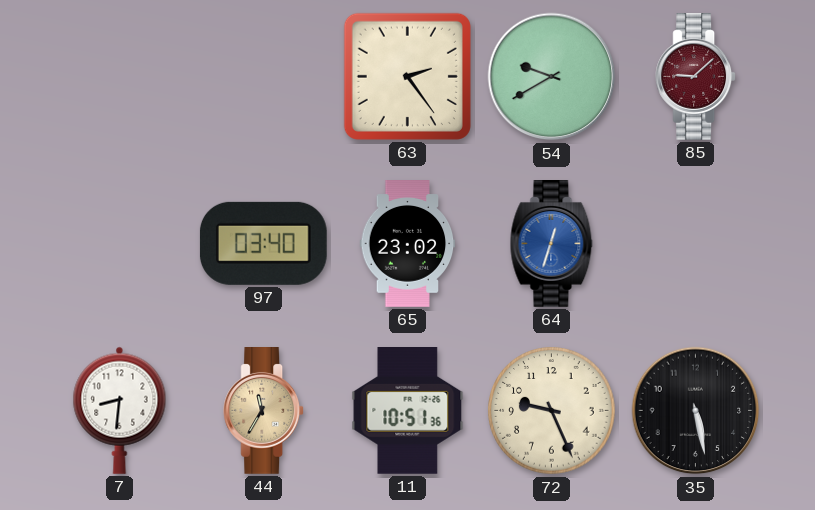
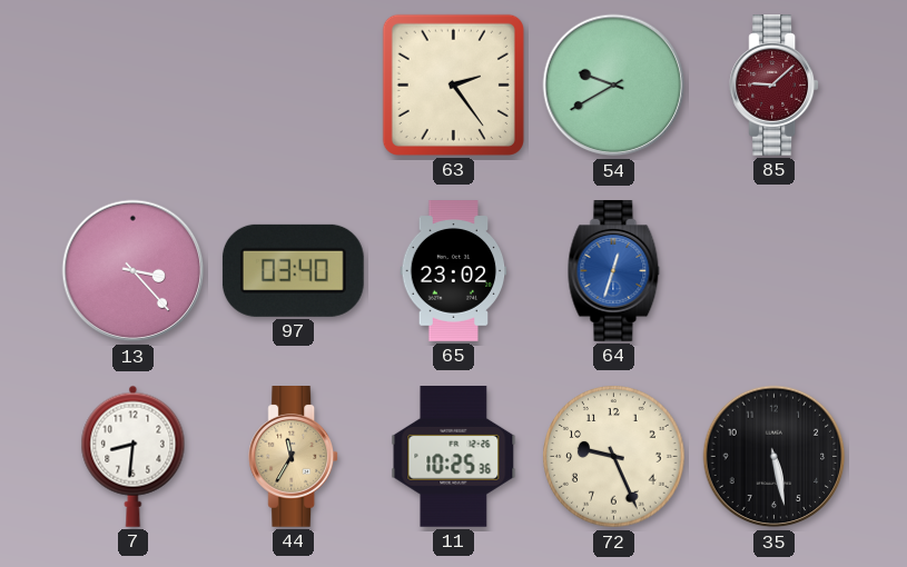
13: none -> 3:23 (134, 271)
11: 10:51 -> 10:25 (454, 457)
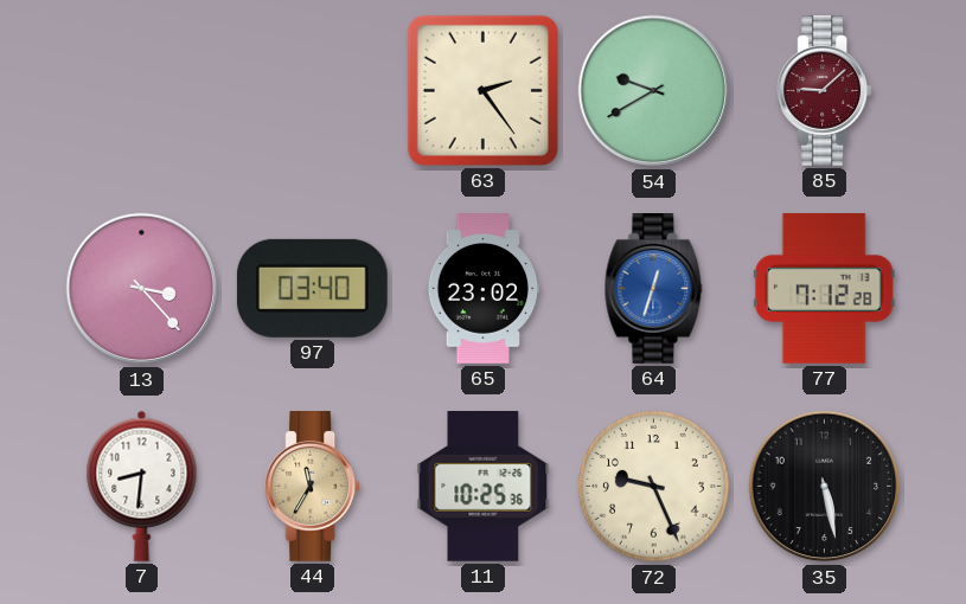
77: none -> 7:12 (824, 288)
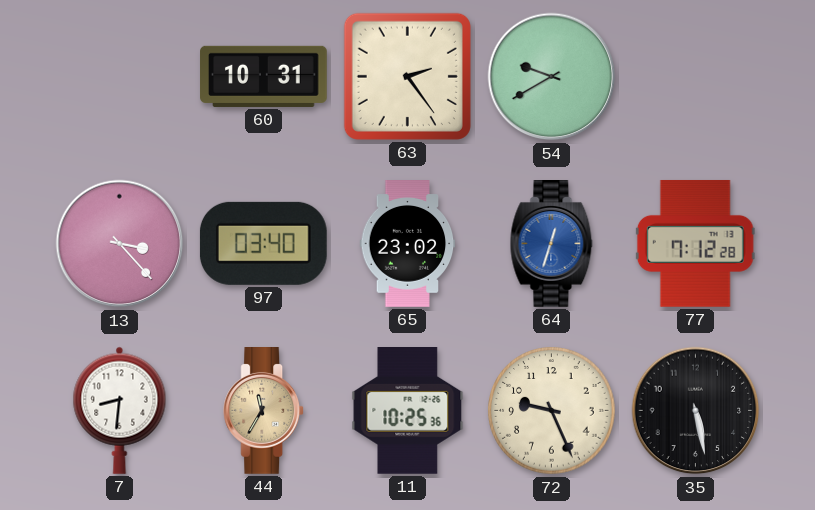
60: none -> 10:31 (264, 76)
85: 9:08 -> none (825, 91)
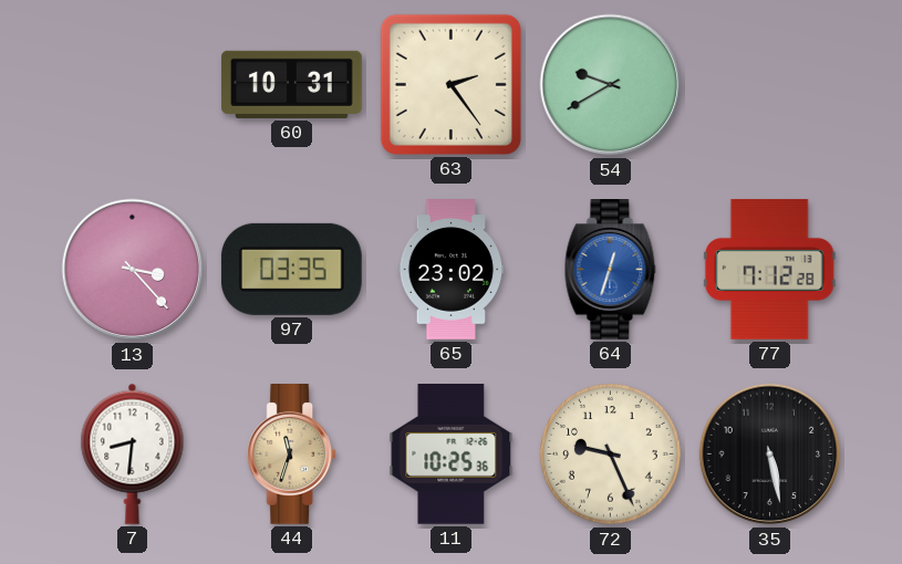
97: 03:40 -> 03:35 (291, 269)
44: 11:35 -> 11:33 (292, 455)
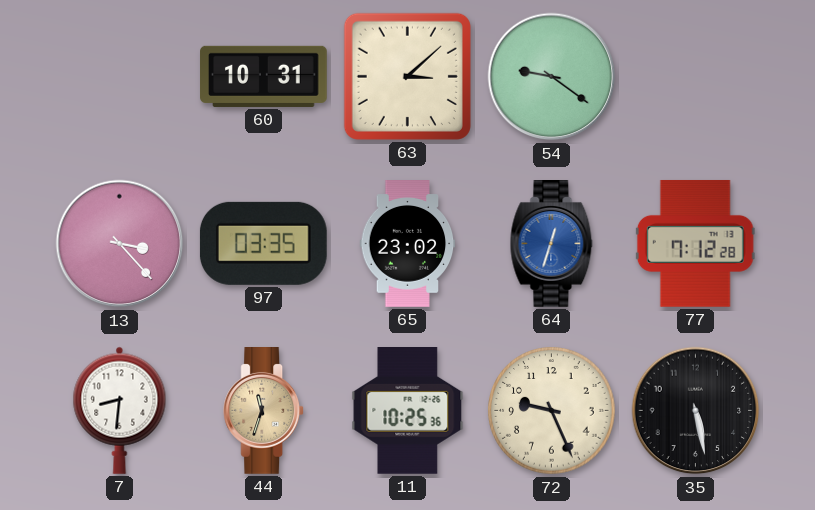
63: 2:24 -> 3:08 (407, 76)
54: 9:40 -> 9:21 (552, 77)
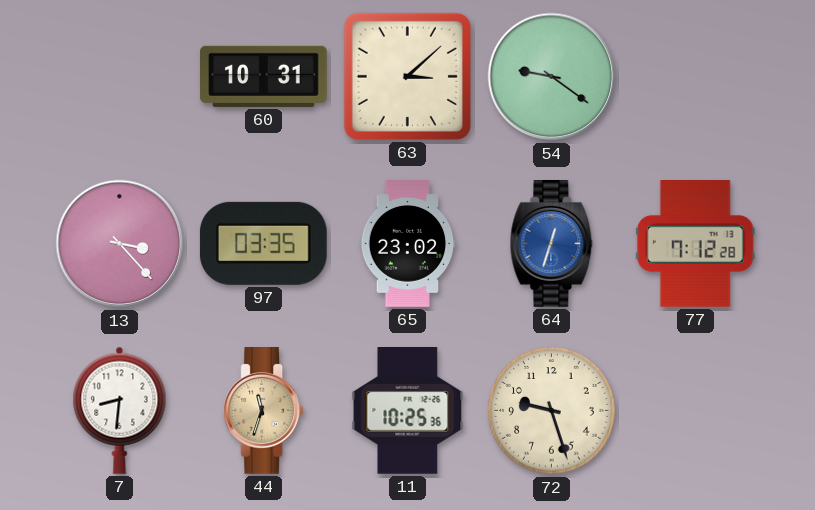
72: 9:26 -> 9:27 (552, 411)
35: 5:28 -> none (696, 411)
